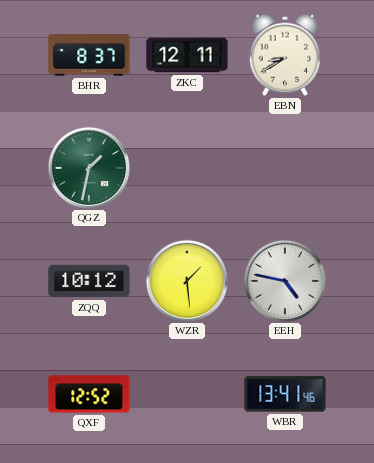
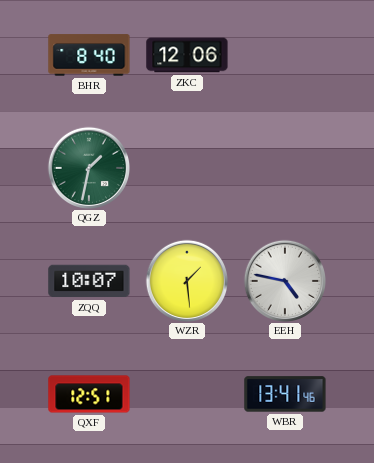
BHR: 8:37 -> 8:40 (89, 55)
ZKC: 12:11 -> 12:06 (187, 55)
EBN: 8:40 -> none (285, 55)
ZQQ: 10:12 -> 10:07 (89, 281)
QXF: 12:52 -> 12:51 (89, 394)
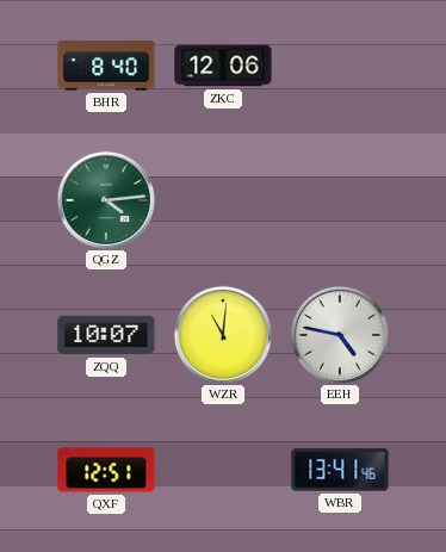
QGZ: 1:32 -> 4:14 (105, 199)
WZR: 1:29 -> 11:01 (222, 334)
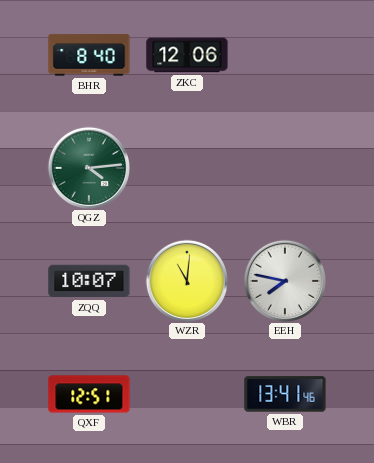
EEH: 4:47 -> 7:47 (284, 280)
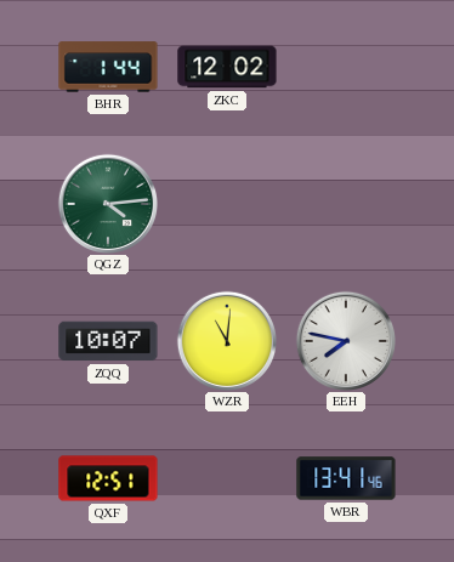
BHR: 8:40 -> 1:44 (108, 67)
ZKC: 12:06 -> 12:02 (227, 67)
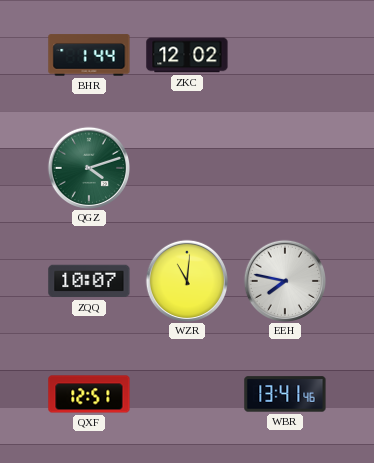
QGZ: 4:14 -> 4:12 (88, 167)
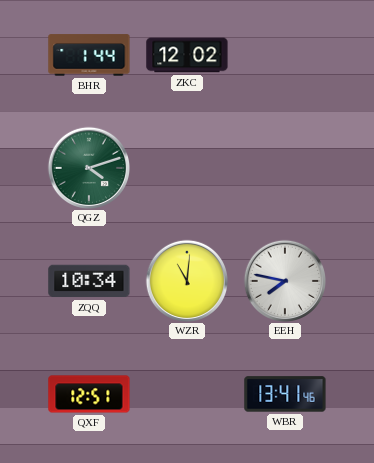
ZQQ: 10:07 -> 10:34 (89, 281)
